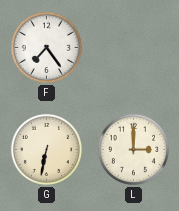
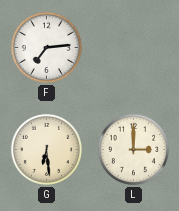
F: 7:24 -> 7:14 (46, 47)
G: 6:32 -> 6:29 (46, 149)
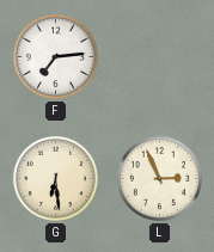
L: 3:00 -> 2:56 (159, 178)
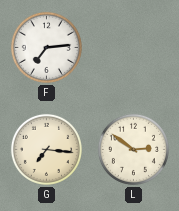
G: 6:29 -> 7:16 (46, 149)
L: 2:56 -> 2:51 (133, 149)
